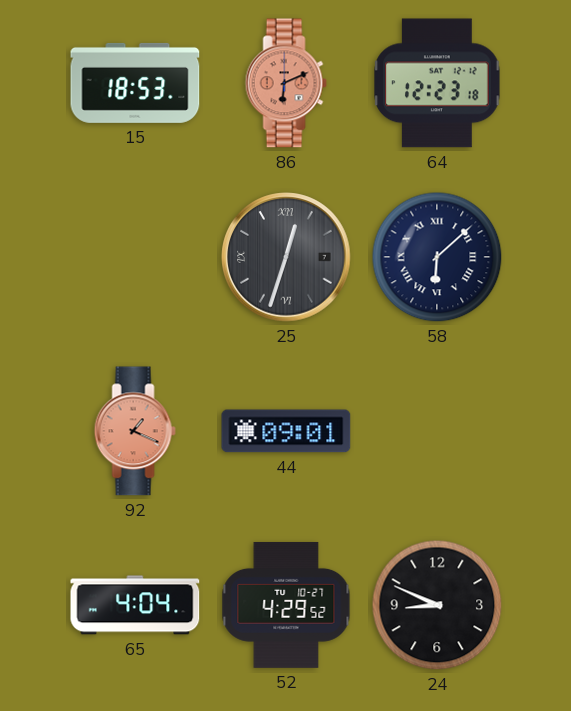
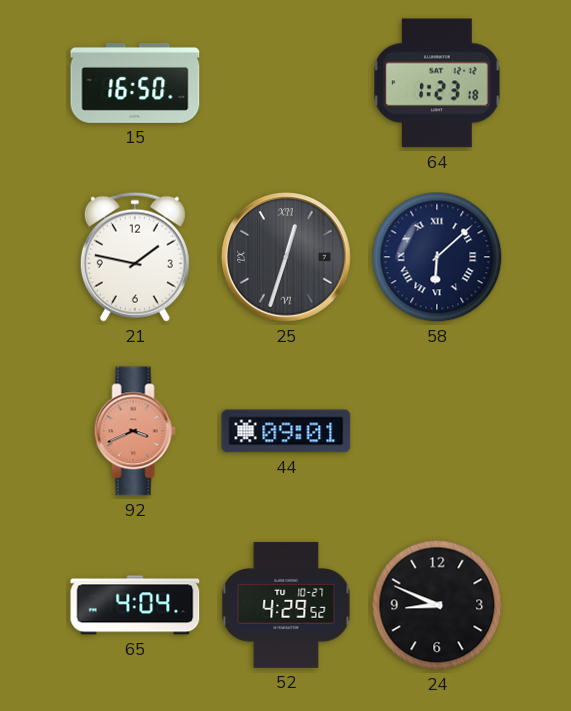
15: 18:53 -> 16:50 (135, 83)
86: 6:11 -> none (286, 83)
64: 12:23 -> 1:23 (437, 83)
21: none -> 1:47 (135, 257)
92: 1:19 -> 3:41 (135, 431)
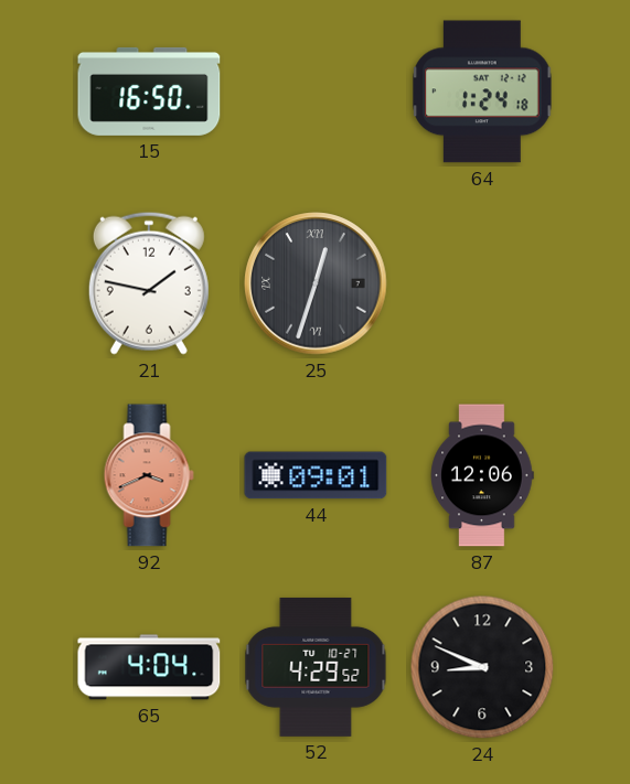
64: 1:23 -> 1:24 (482, 92)
58: 6:08 -> none (437, 257)
87: none -> 12:06 (482, 475)
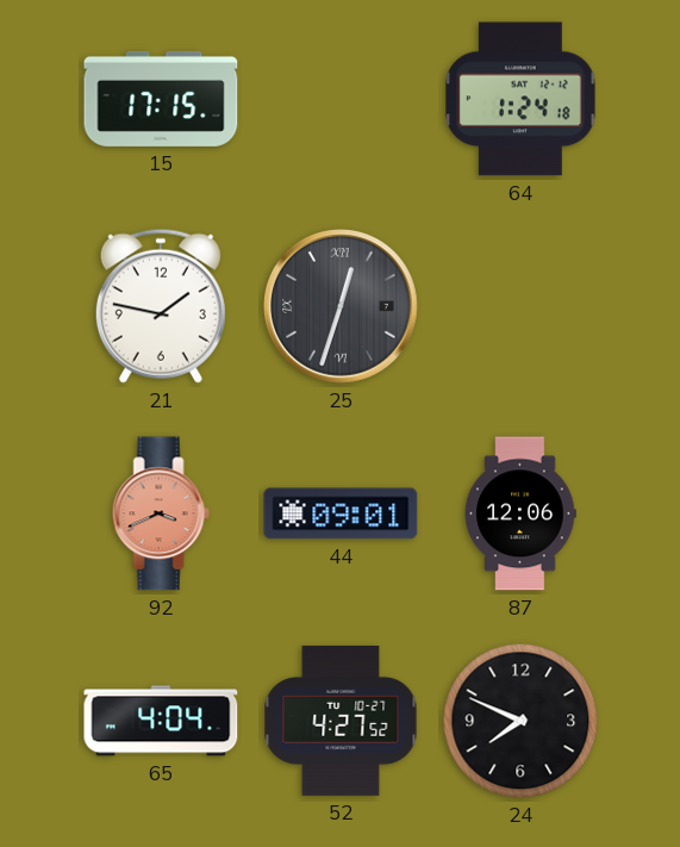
15: 16:50 -> 17:15 (161, 99)
52: 4:29 -> 4:27 (341, 721)
24: 8:49 -> 7:49 (520, 721)
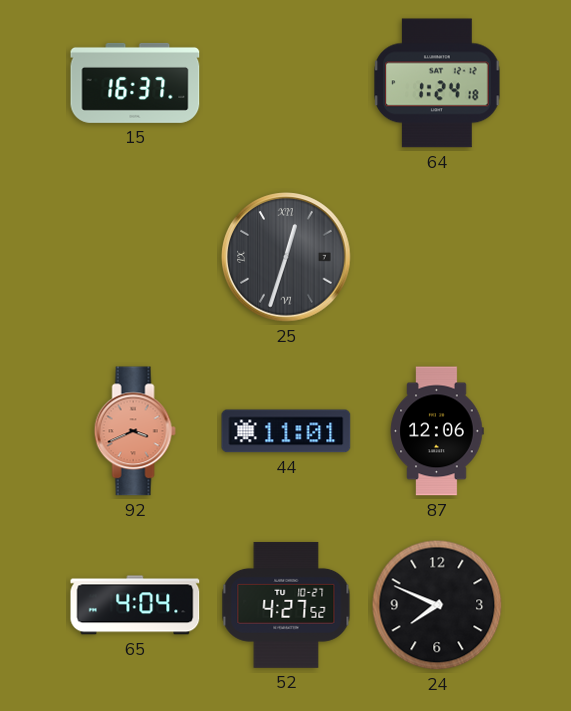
15: 17:15 -> 16:37 (135, 83)
21: 1:47 -> none (161, 306)
44: 09:01 -> 11:01 (286, 431)
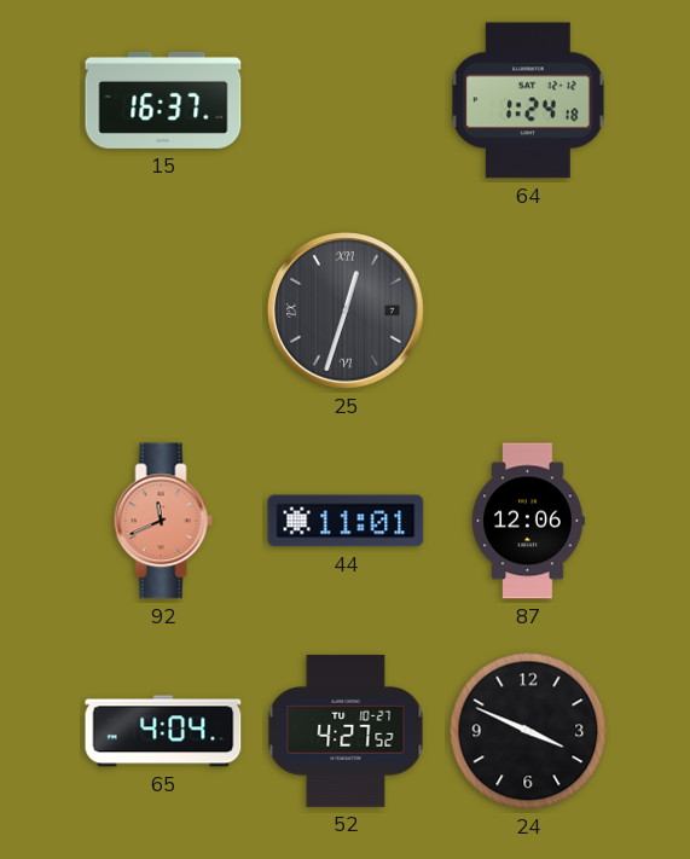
92: 3:41 -> 11:41 (163, 521)
24: 7:49 -> 3:49 (528, 731)
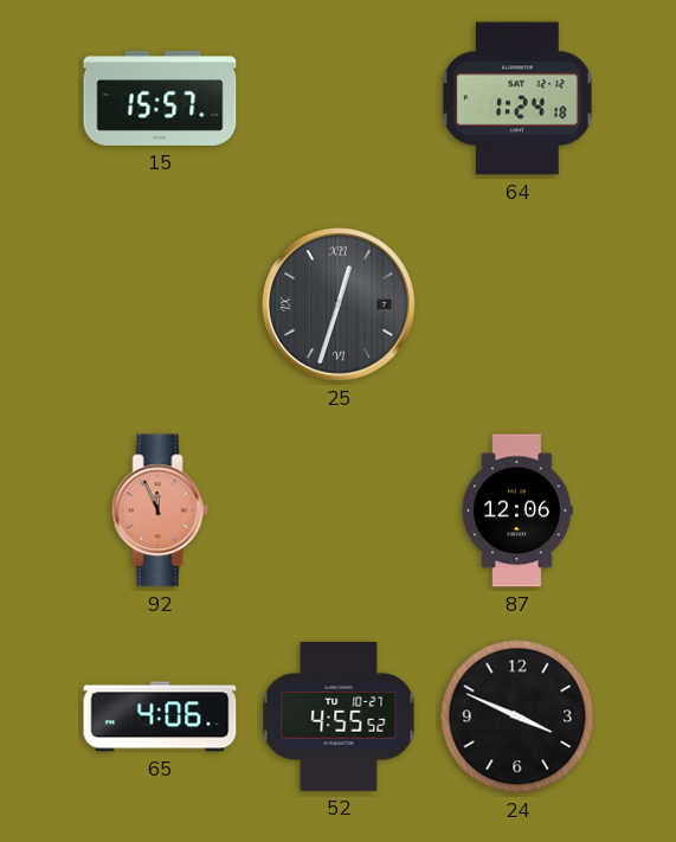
15: 16:37 -> 15:57 (160, 98)
92: 11:41 -> 11:56 (160, 510)
44: 11:01 -> none (346, 521)
65: 4:04 -> 4:06 (160, 716)
52: 4:27 -> 4:55 (339, 716)
